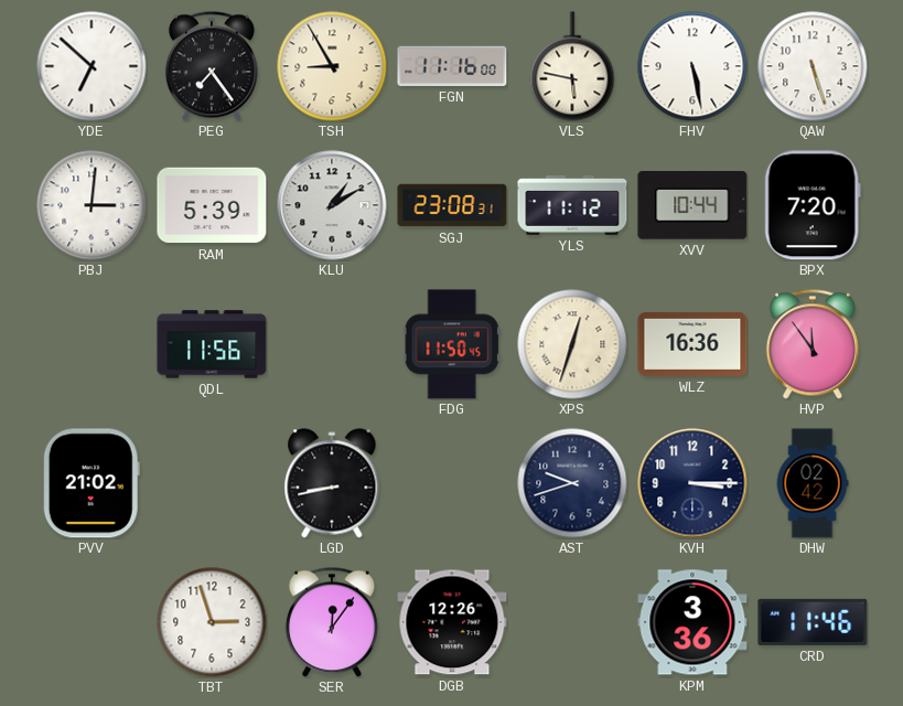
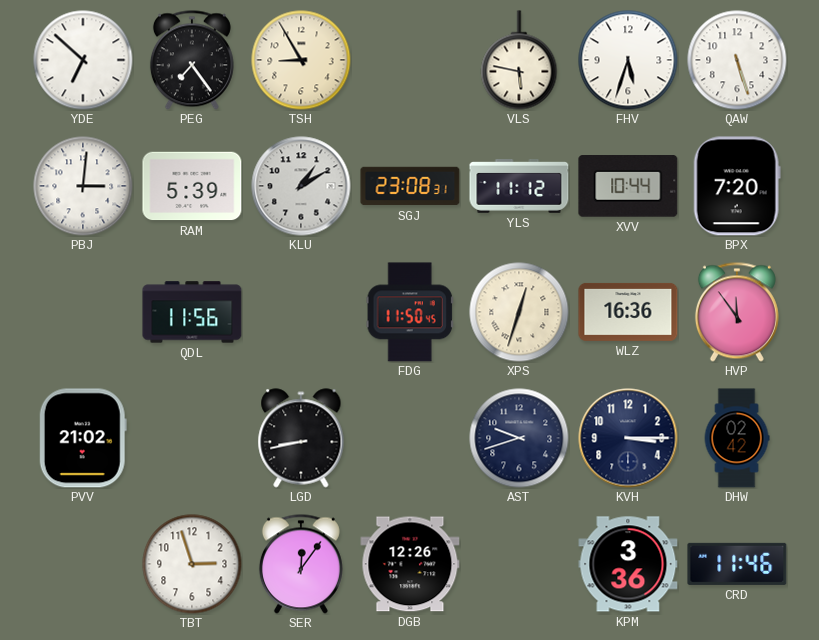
FGN: 11:16 -> none (452, 66)
FHV: 5:28 -> 5:33 (628, 60)
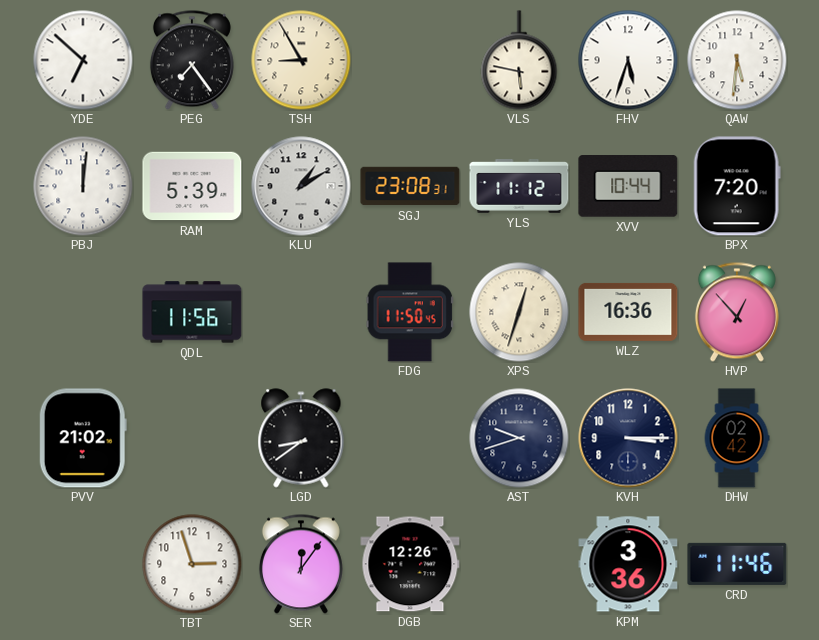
QAW: 5:27 -> 5:31 (737, 60)
PBJ: 3:01 -> 12:01 (83, 186)
HVP: 11:54 -> 12:53 (737, 312)
LGD: 8:43 -> 8:39 (301, 438)
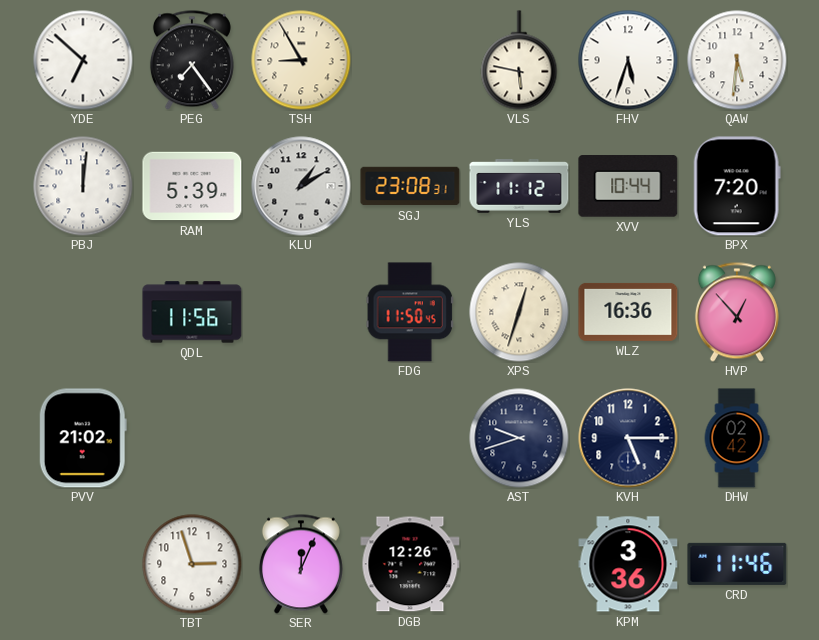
LGD: 8:39 -> none (301, 438)
KVH: 3:15 -> 5:15 (628, 438)
SER: 12:06 -> 12:04 (301, 564)
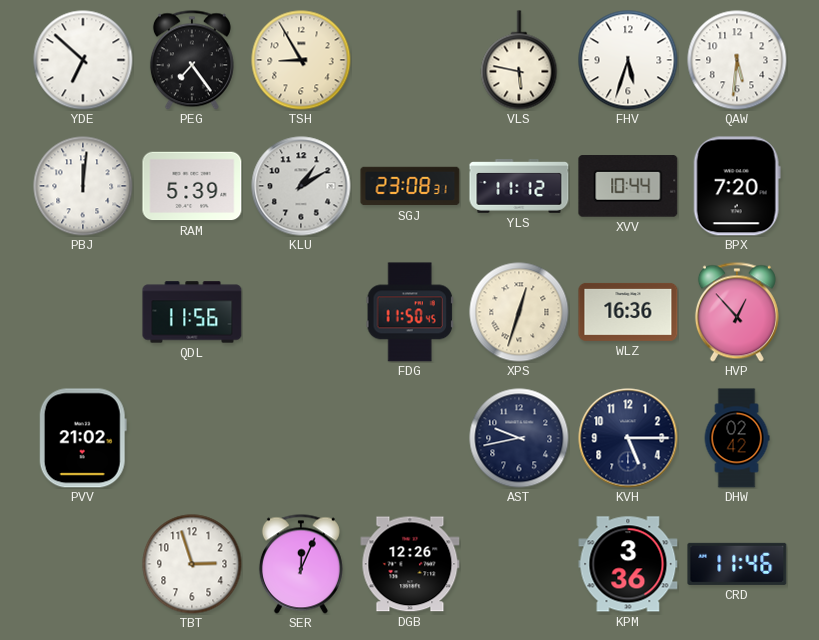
AST: 9:42 -> 9:43 (519, 438)
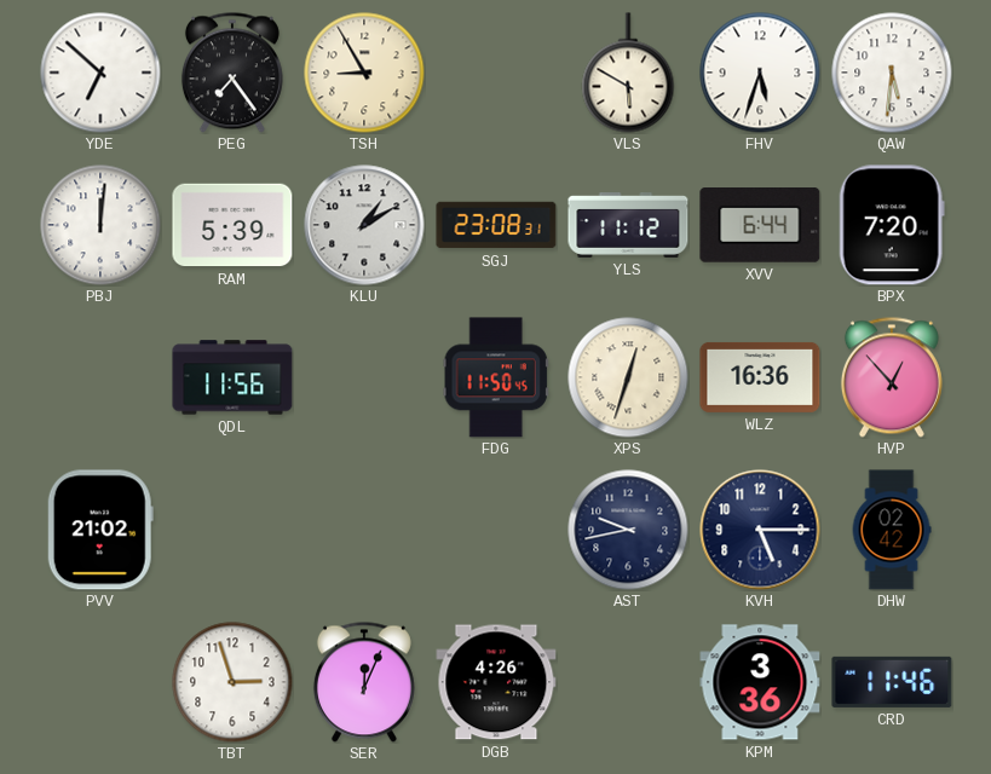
VLS: 5:47 -> 5:50 (628, 73)
XVV: 10:44 -> 6:44 (760, 226)
DGB: 12:26 -> 4:26 (496, 682)
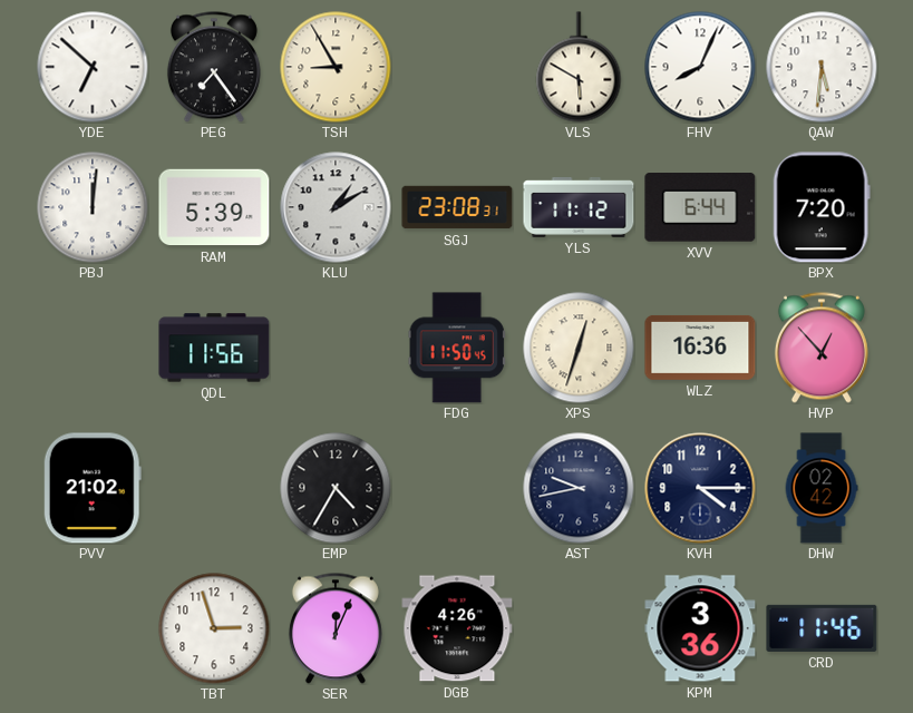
FHV: 5:33 -> 8:04 (700, 67)
EMP: none -> 4:35 (336, 488)
KVH: 5:15 -> 4:15 (700, 488)
